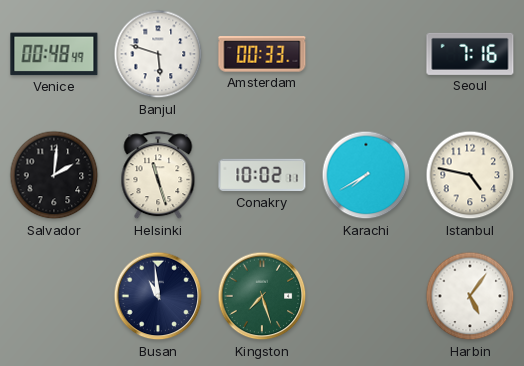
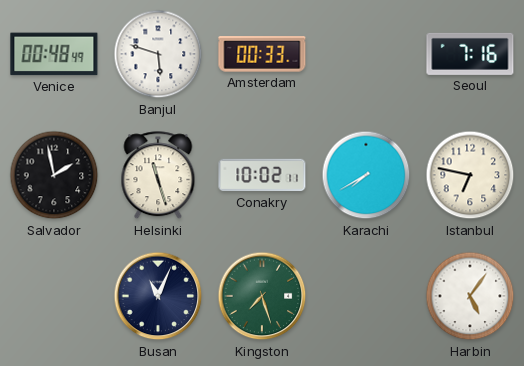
Salvador: 2:01 -> 1:58 (54, 175)
Istanbul: 4:47 -> 6:47 (470, 175)
Busan: 10:59 -> 11:04 (158, 296)
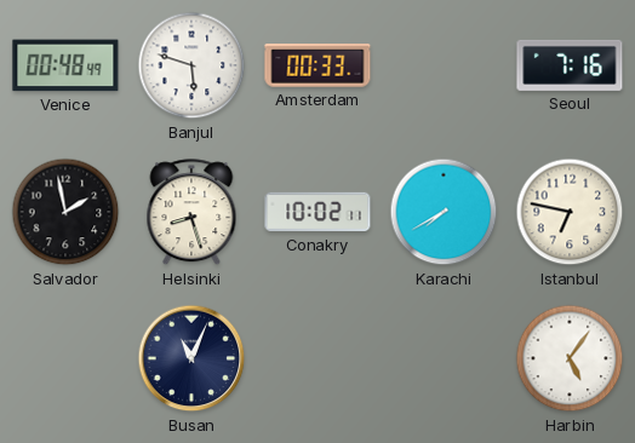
Helsinki: 11:27 -> 8:27 (191, 213)
Kingston: 7:27 -> none (262, 296)
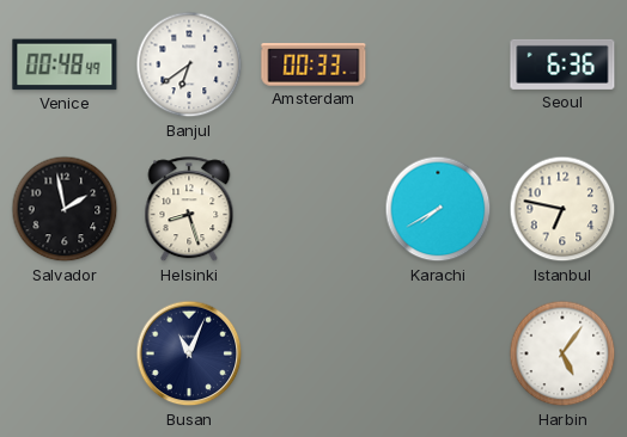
Banjul: 5:48 -> 6:39 (189, 64)
Seoul: 7:16 -> 6:36 (562, 64)
Conakry: 10:02 -> none (317, 212)
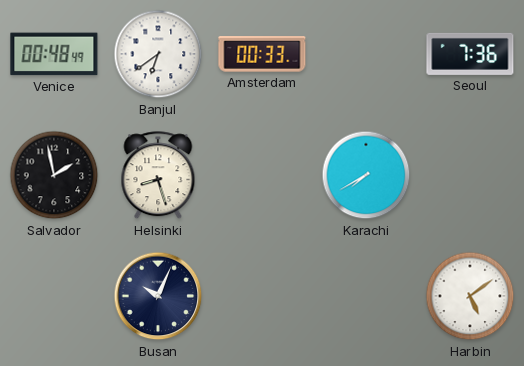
Seoul: 6:36 -> 7:36 (470, 54)
Istanbul: 6:47 -> none (562, 209)
Busan: 11:04 -> 10:04 (158, 296)
Harbin: 5:06 -> 5:09 (470, 296)
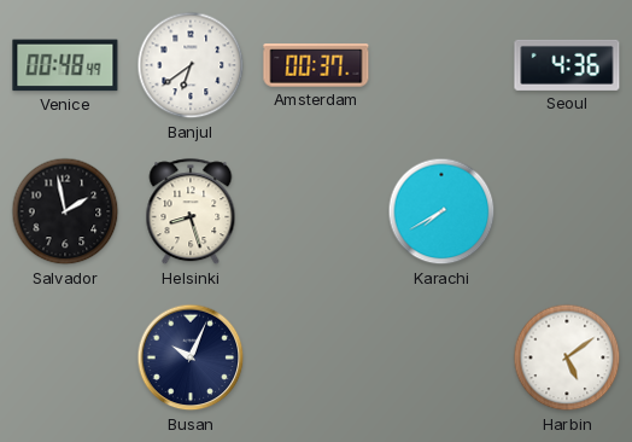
Amsterdam: 00:33 -> 00:37 (316, 65)
Seoul: 7:36 -> 4:36 (567, 65)
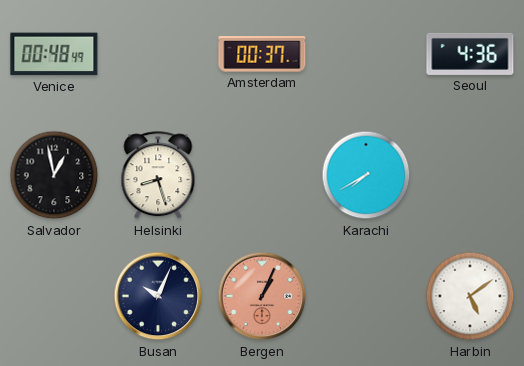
Banjul: 6:39 -> none (191, 65)
Salvador: 1:58 -> 12:58 (54, 175)
Bergen: none -> 1:04 (262, 296)
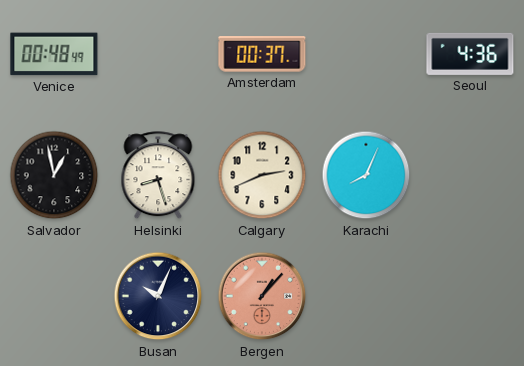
Calgary: none -> 2:41 (262, 175)
Karachi: 7:40 -> 8:04 (366, 175)
Bergen: 1:04 -> 1:07 (262, 296)
Harbin: 5:09 -> none (470, 296)
